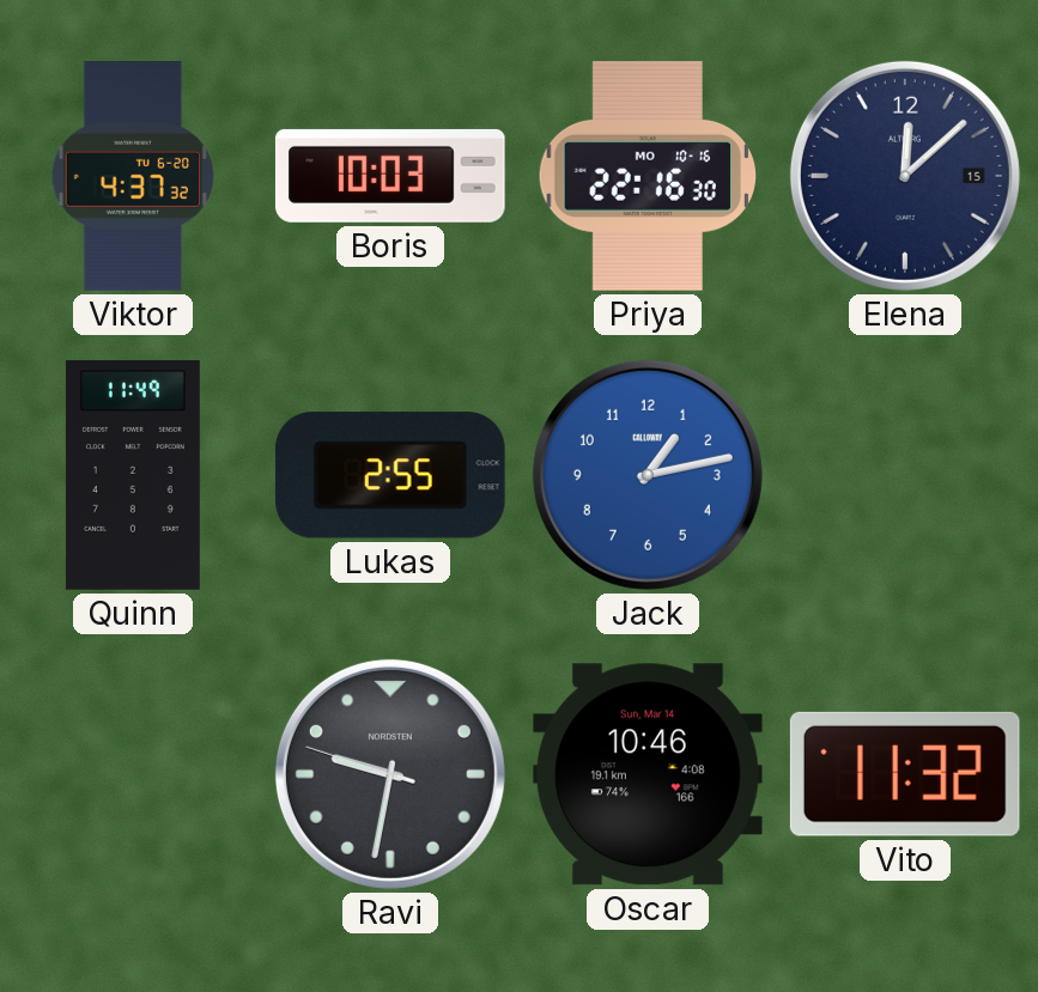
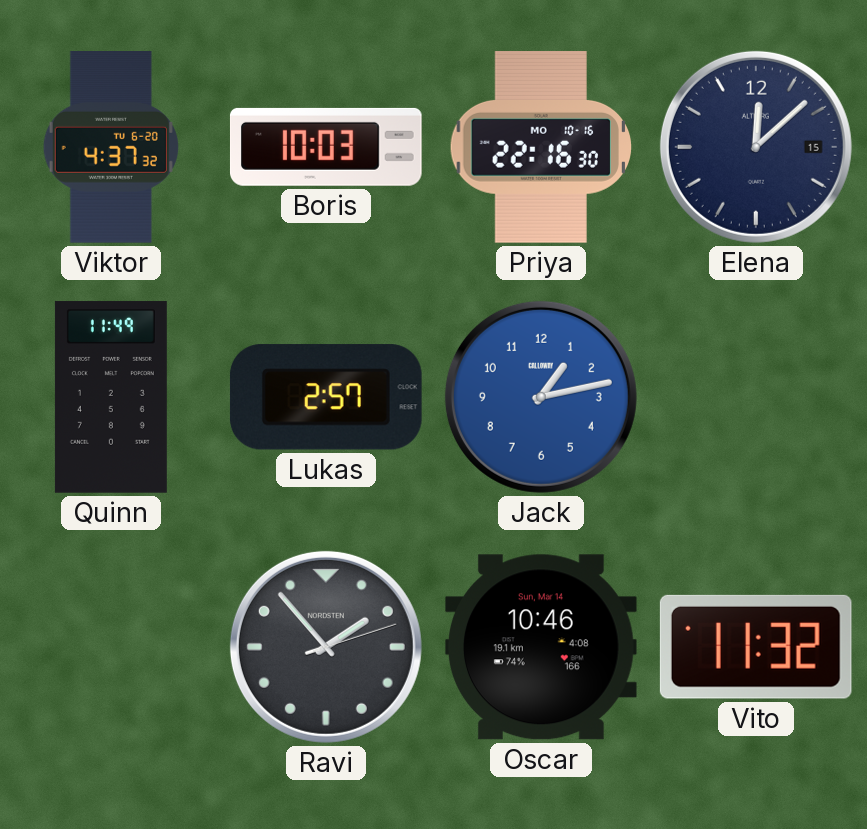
Lukas: 2:55 -> 2:57 (326, 397)
Ravi: 9:31 -> 1:53 (326, 647)
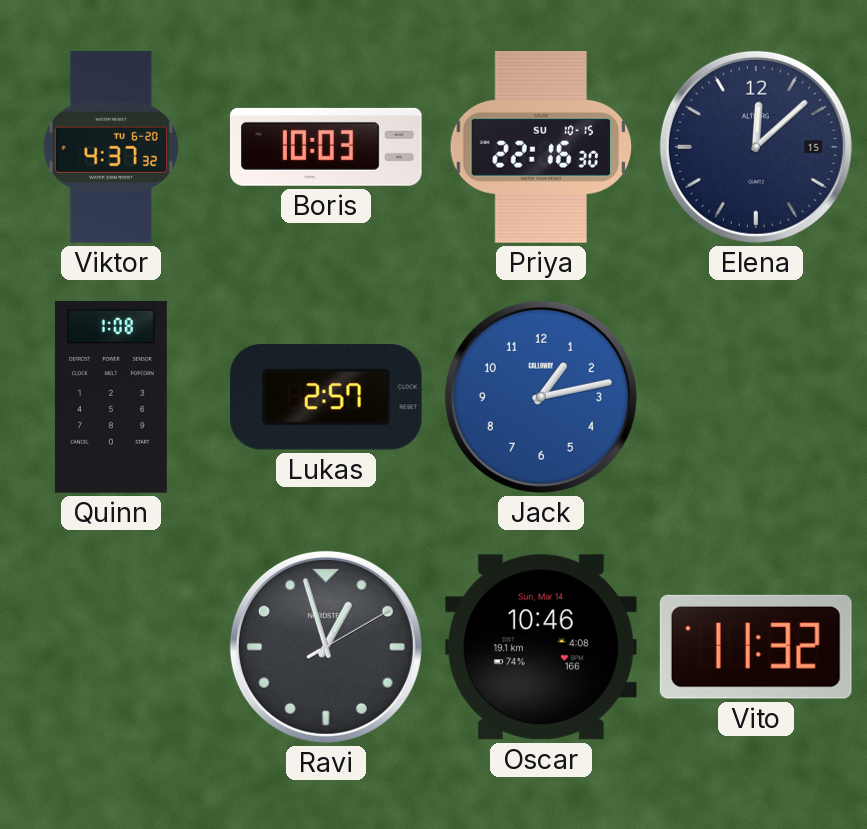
Priya date: MO 10-16 -> SU 10-15 (540, 148)
Quinn: 11:49 -> 1:08 (111, 397)
Ravi: 1:53 -> 12:57 (326, 647)
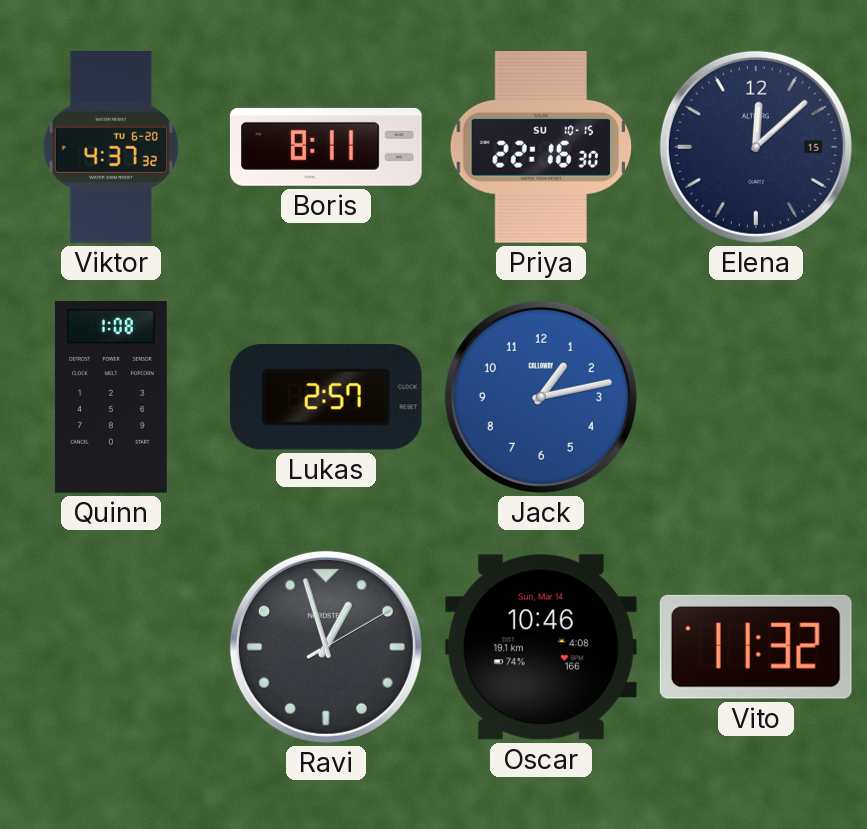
Boris: 10:03 -> 8:11 (326, 147)
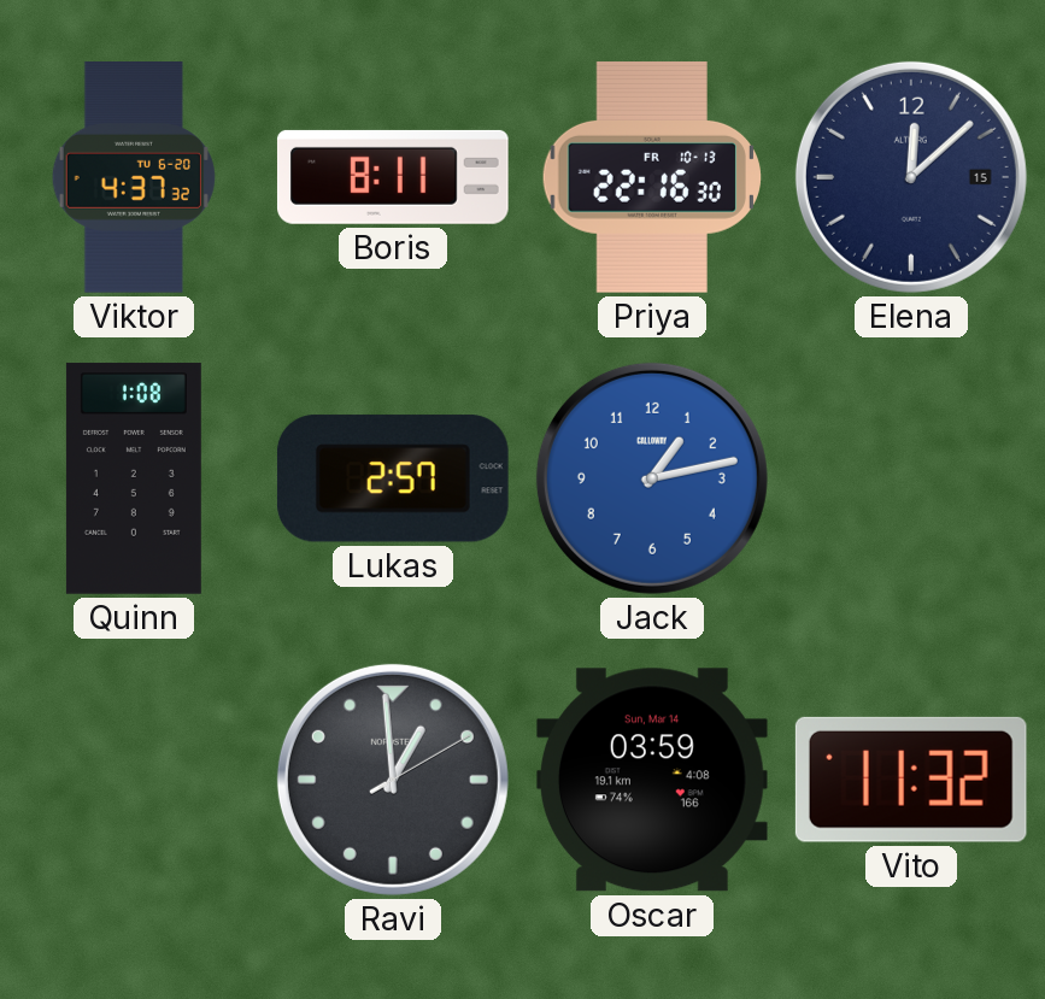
Priya date: SU 10-15 -> FR 10-13 (651, 178)
Ravi: 12:57 -> 12:59 (393, 780)
Oscar: 10:46 -> 03:59 (652, 780)
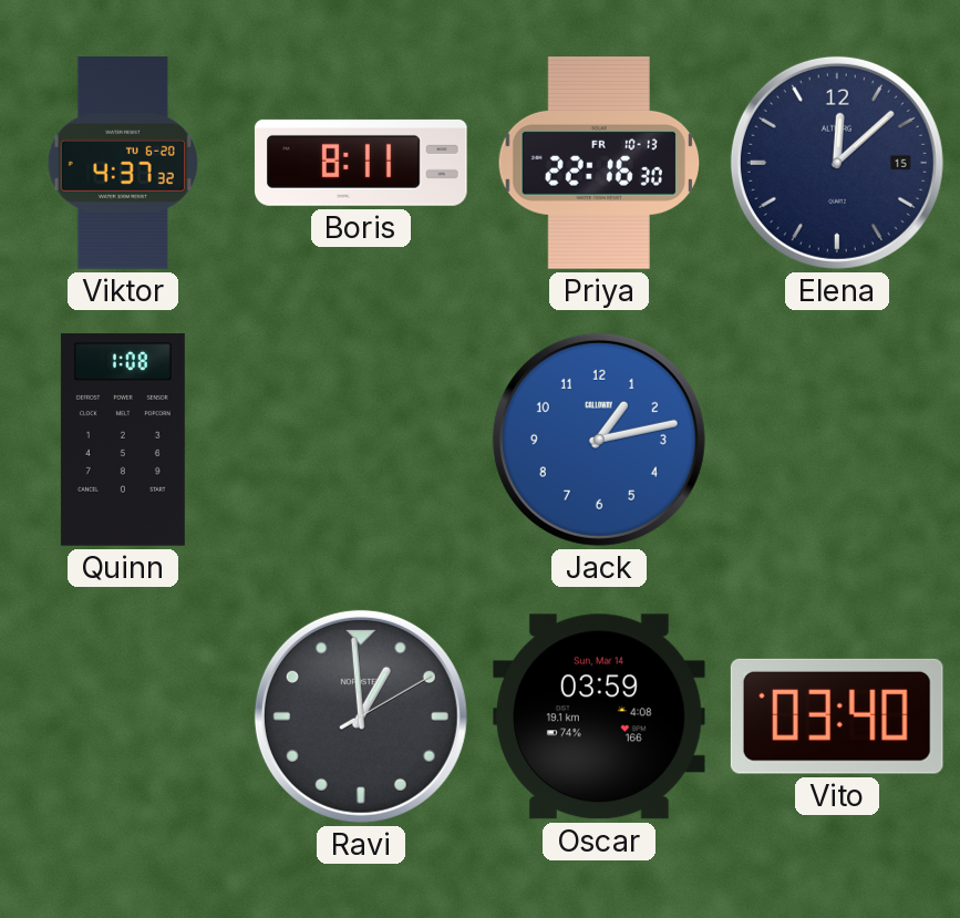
Lukas: 2:57 -> none (393, 478)
Vito: 11:32 -> 03:40 (837, 716)
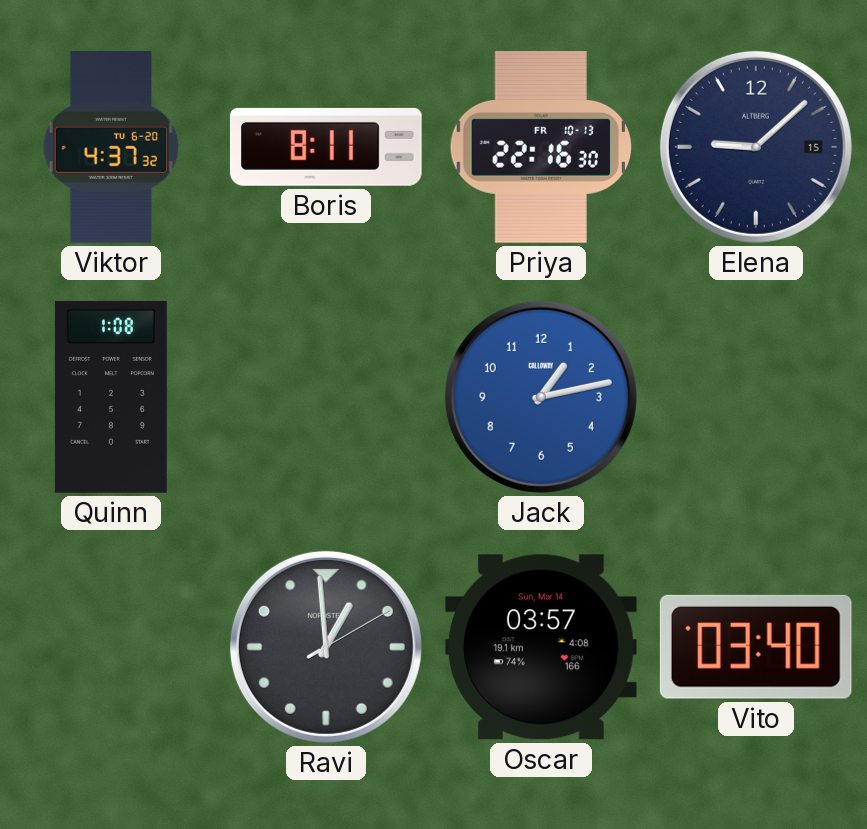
Elena: 12:08 -> 9:08 (756, 147)
Oscar: 03:59 -> 03:57 (541, 647)
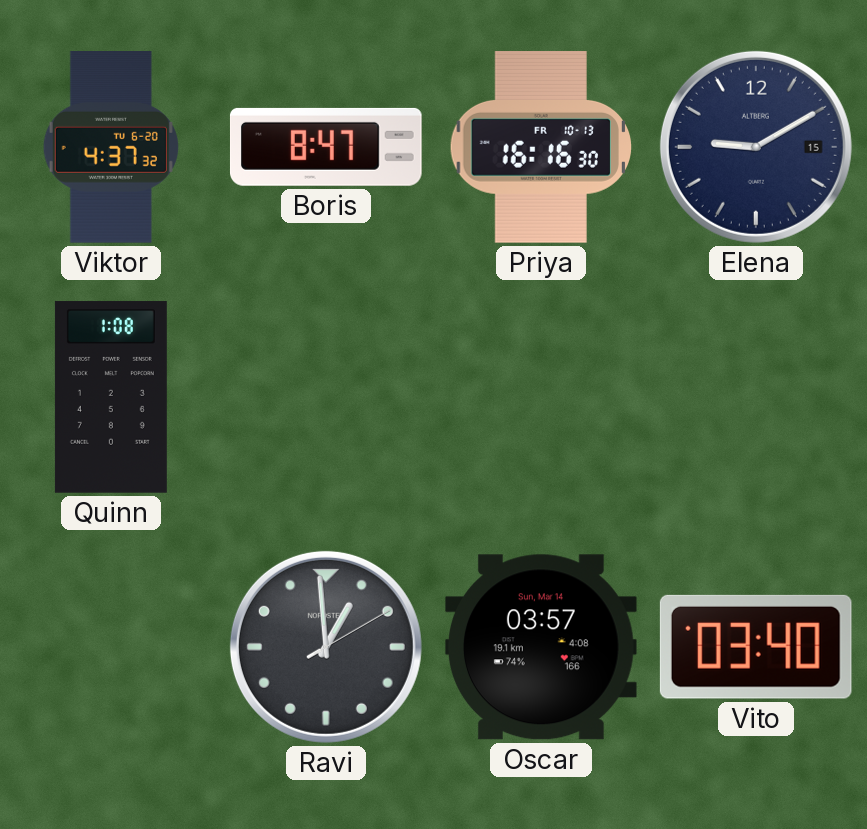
Boris: 8:11 -> 8:47 (326, 147)
Priya: 22:16 -> 16:16 (540, 148)
Elena: 9:08 -> 9:10 (756, 147)
Jack: 1:13 -> none (541, 397)
